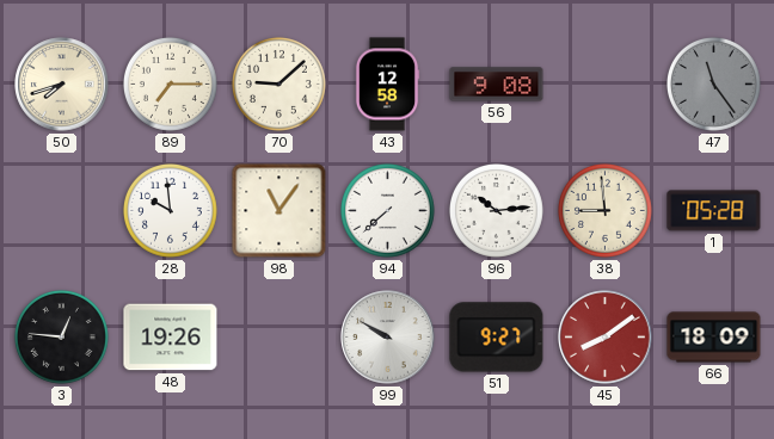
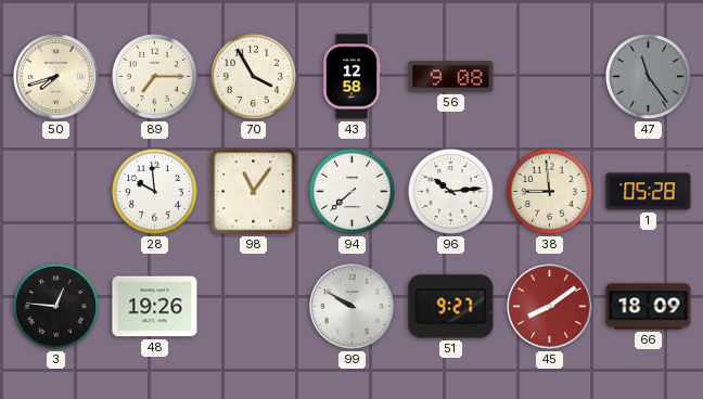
70: 9:08 -> 3:55 (253, 76)
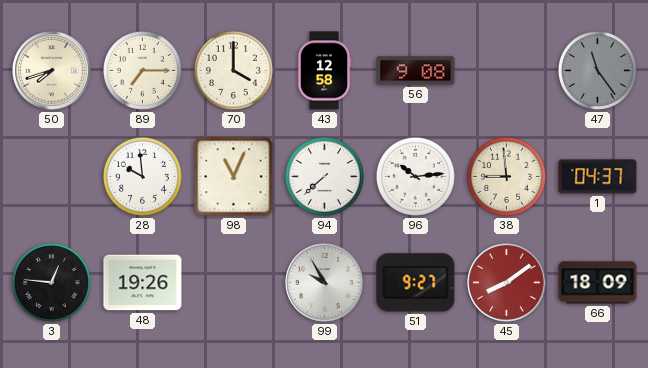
70: 3:55 -> 4:00 (233, 70)
98: 11:06 -> 11:04 (234, 177)
1: 05:28 -> 04:37 (598, 177)
99: 9:50 -> 9:55 (325, 283)
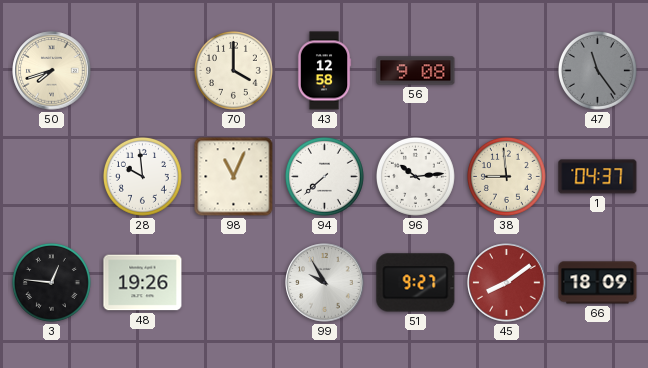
89: 7:15 -> none (142, 70)
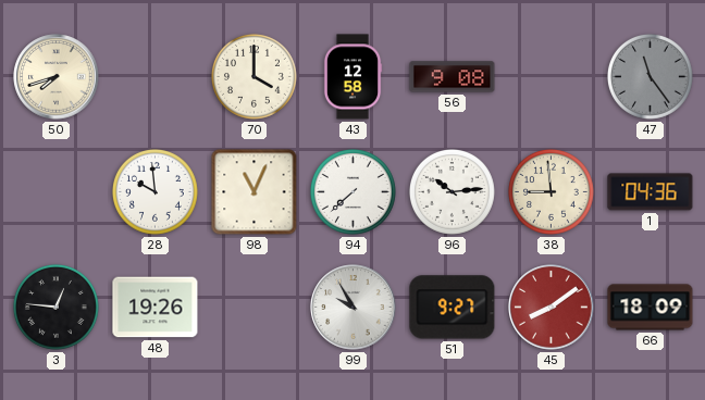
1: 04:37 -> 04:36 (651, 192)
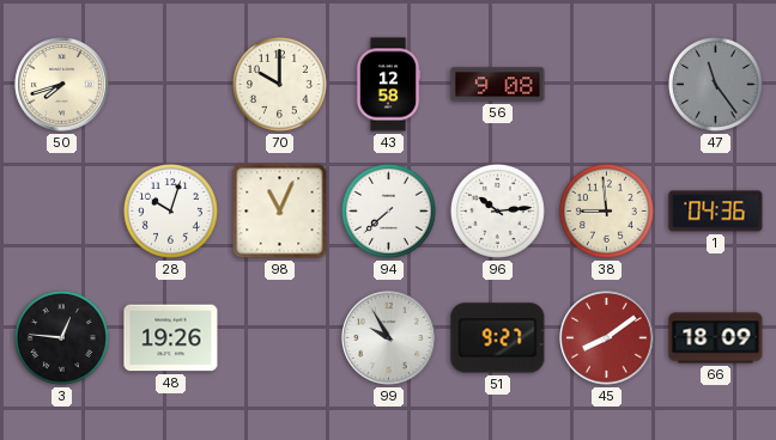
70: 4:00 -> 10:00 (279, 84)
28: 9:59 -> 10:03 (170, 210)
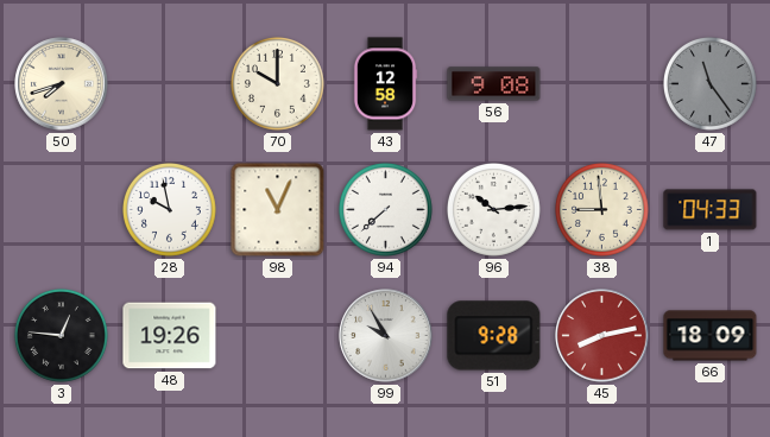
28: 10:03 -> 9:58 (169, 209)
1: 04:36 -> 04:33 (711, 210)
51: 9:27 -> 9:28 (494, 336)
45: 8:09 -> 8:13 (602, 336)
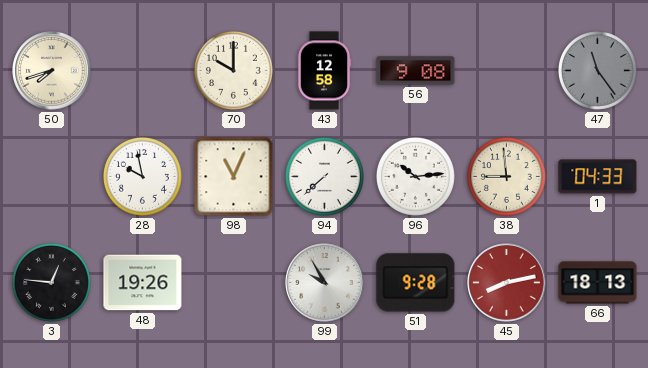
66: 18:09 -> 18:13 (598, 283)
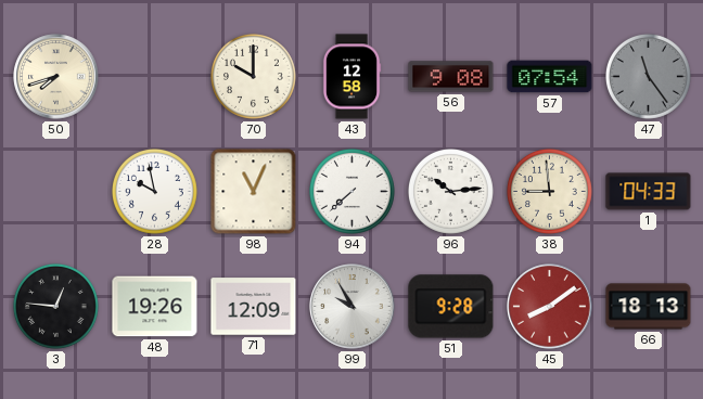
57: none -> 07:54 (550, 77)
71: none -> 12:09 (254, 307)
45: 8:13 -> 8:09 (550, 307)
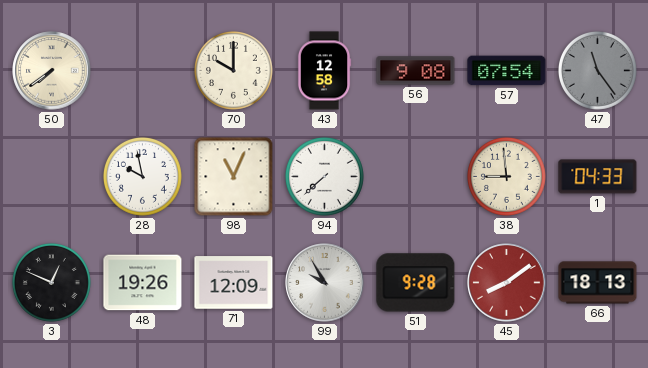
50: 7:42 -> 7:39 (52, 71)
96: 10:14 -> none (450, 191)
3: 12:46 -> 12:49 (51, 282)
